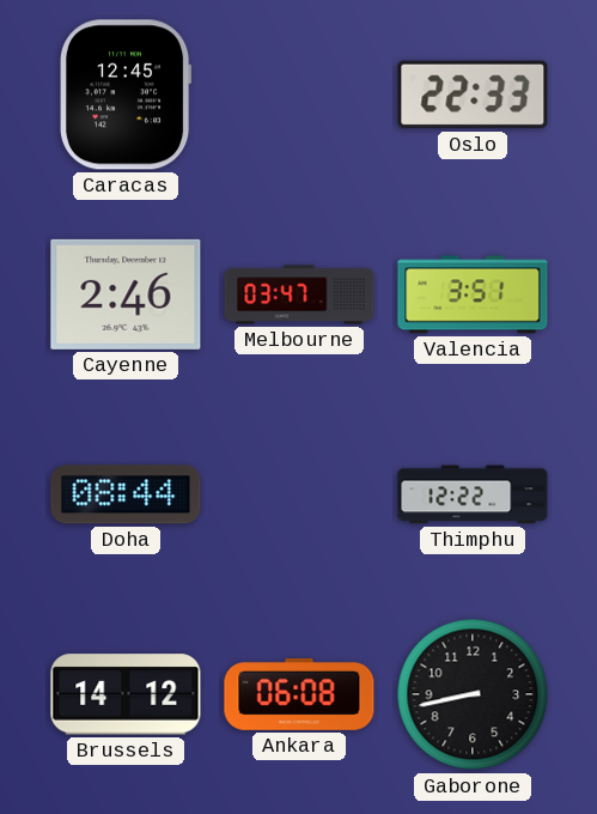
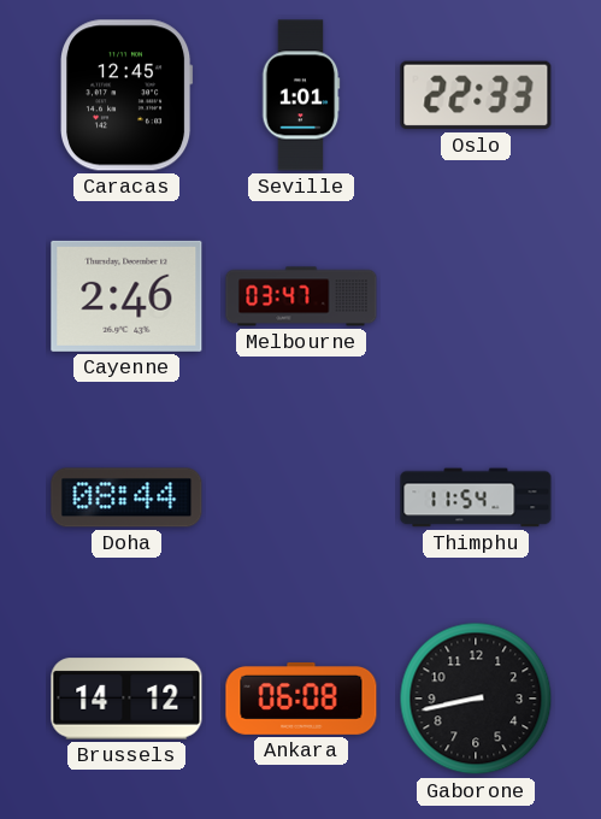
Seville: none -> 1:01 (301, 95)
Valencia: 3:51 -> none (473, 294)
Thimphu: 12:22 -> 11:54 (476, 497)
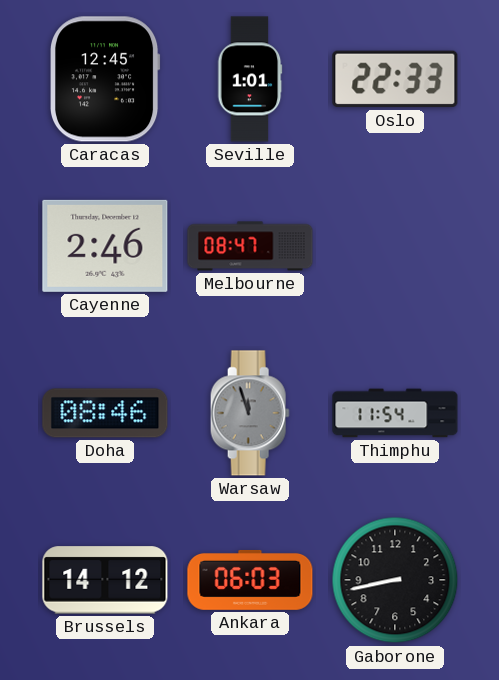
Melbourne: 03:47 -> 08:47 (250, 246)
Doha: 08:44 -> 08:46 (105, 413)
Warsaw: none -> 11:57 (250, 413)
Ankara: 06:08 -> 06:03 (250, 580)
